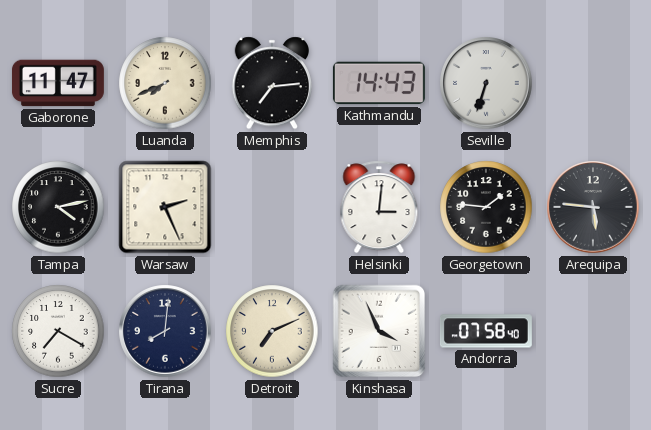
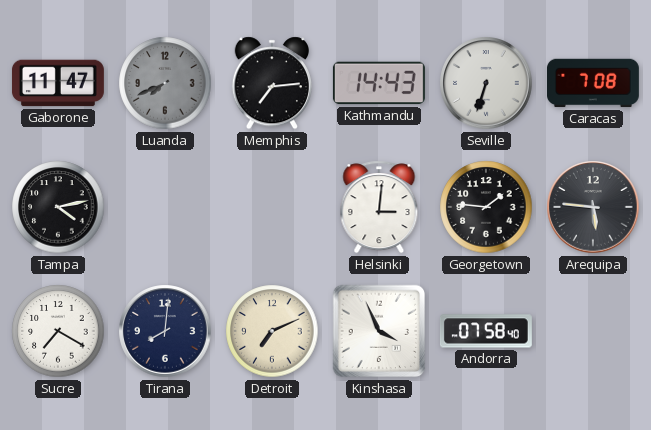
Luanda dial: cream -> grey (165, 83)
Caracas: none -> 7:08 (593, 83)
Warsaw: 2:26 -> none (165, 207)
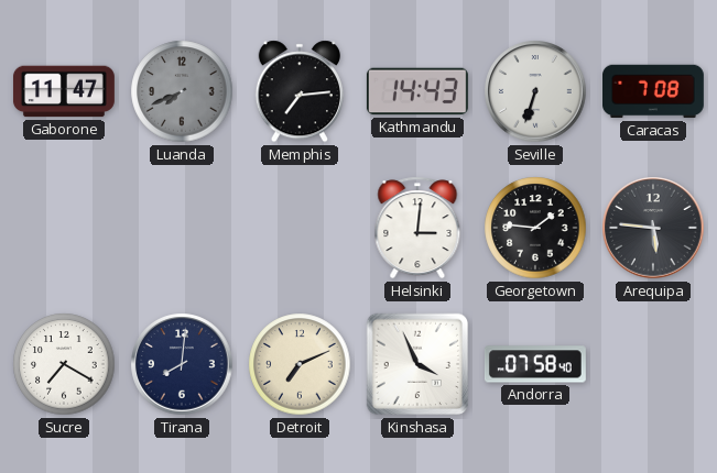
Tampa: 4:13 -> none (58, 207)
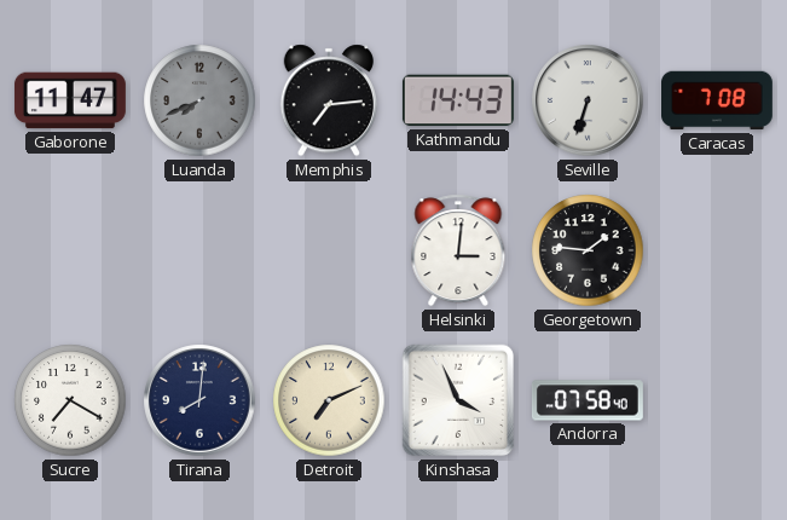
Arequipa: 5:46 -> none (653, 228)
